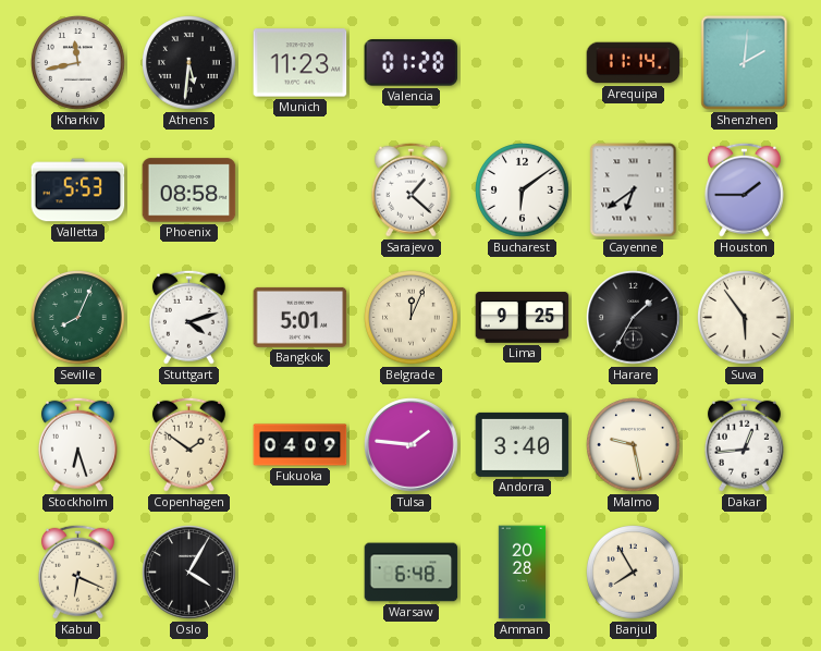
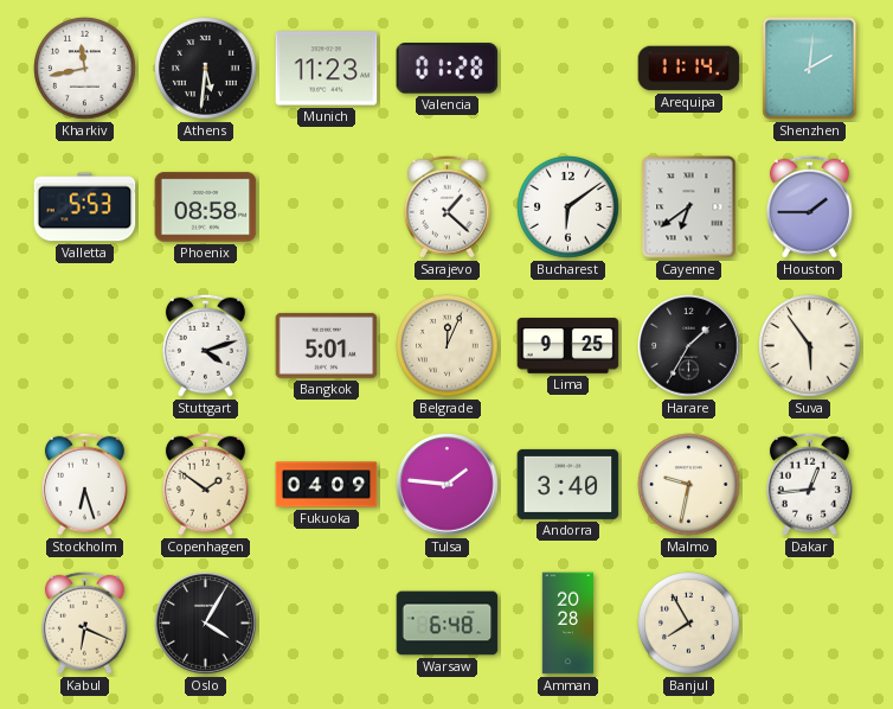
Seville: 8:04 -> none (78, 318)
Malmo: 9:28 -> 9:32 (689, 485)
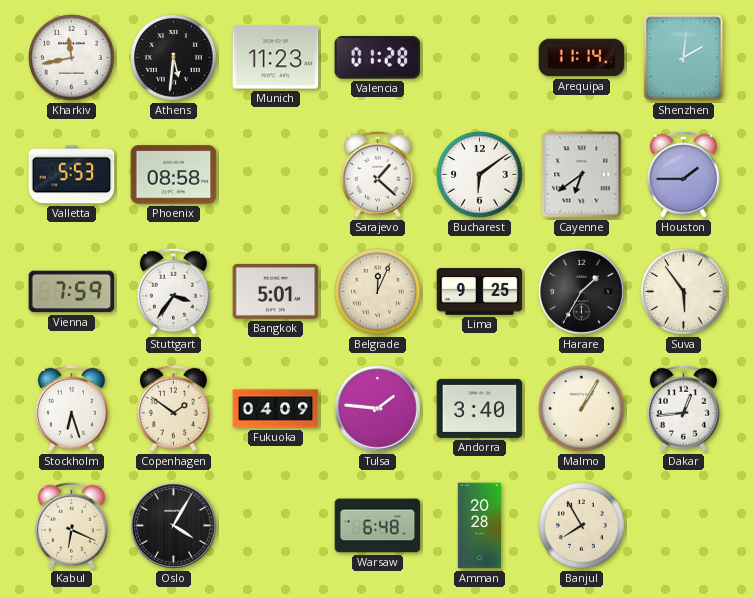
Vienna: none -> 7:59 (72, 292)
Stuttgart: 4:12 -> 3:36 (173, 291)
Malmo: 9:32 -> 1:05 (582, 409)
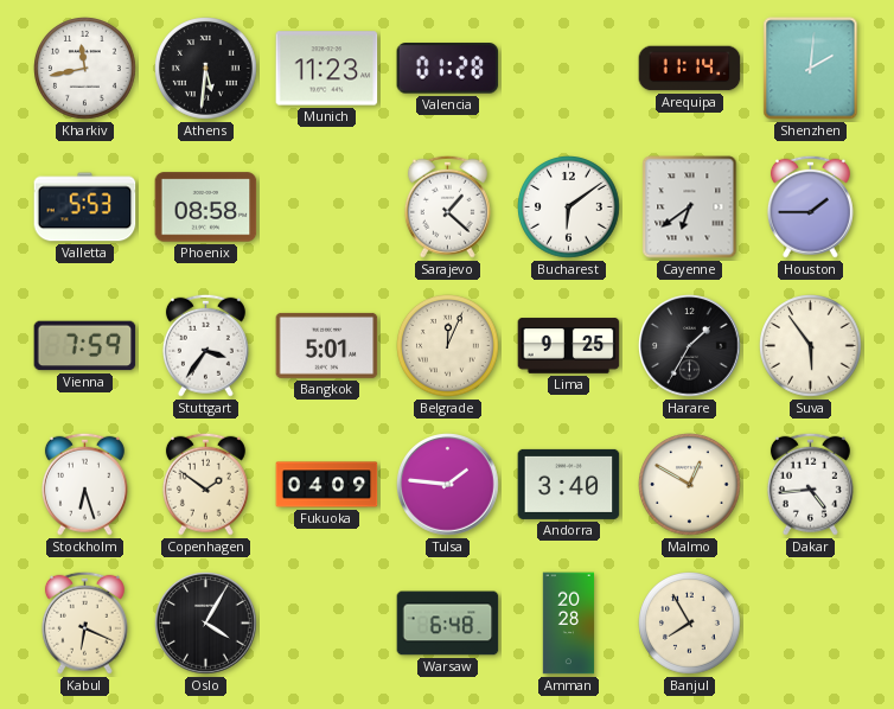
Malmo: 1:05 -> 12:50 (690, 485)
Dakar: 12:44 -> 4:44 (810, 484)
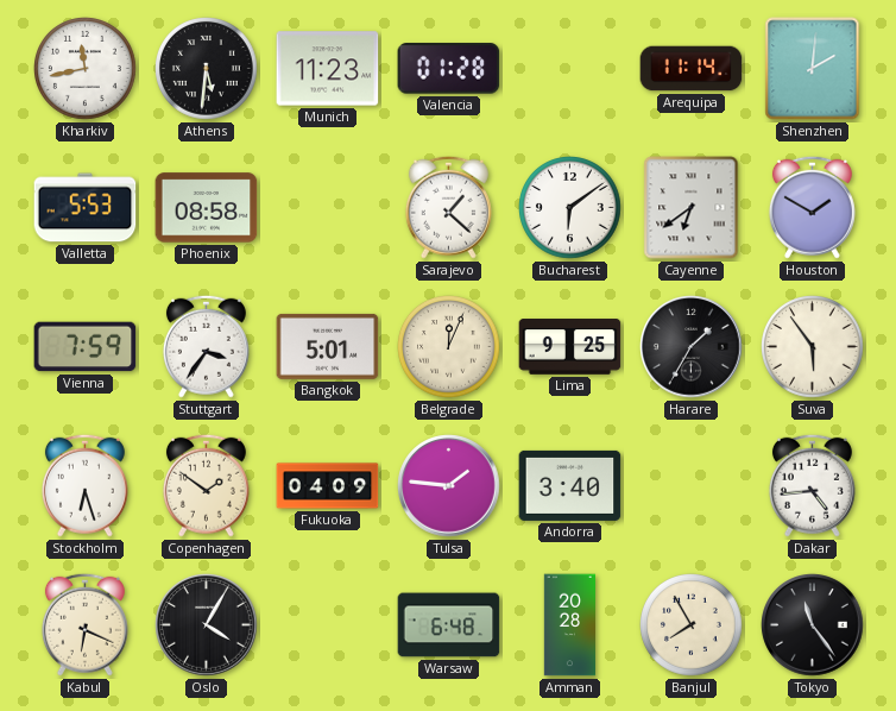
Houston: 1:45 -> 1:50 (812, 207)
Malmo: 12:50 -> none (690, 485)
Tokyo: none -> 11:24 (813, 625)
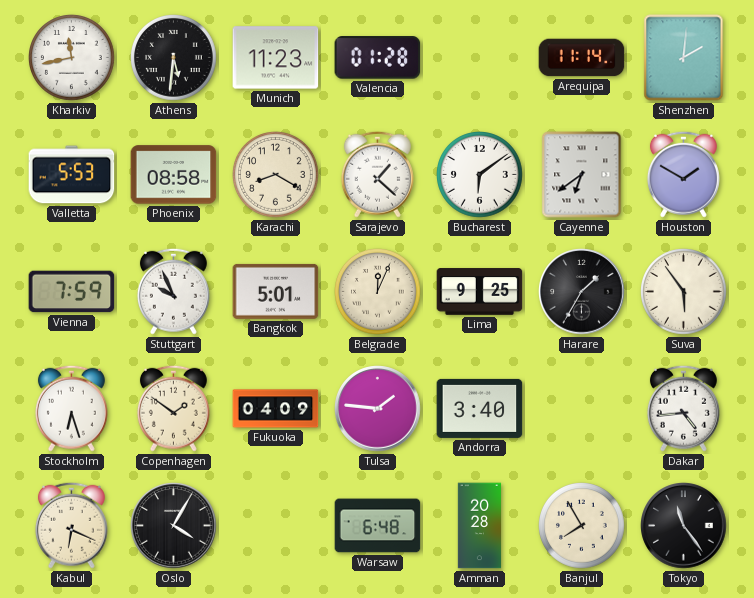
Karachi: none -> 8:20 (276, 175)
Stuttgart: 3:36 -> 9:56 (173, 291)
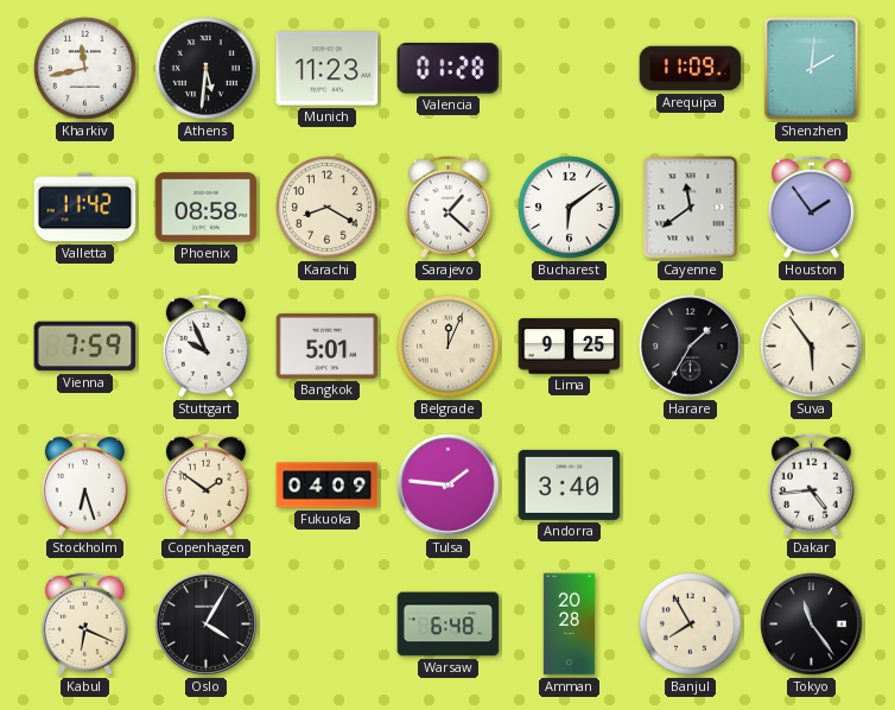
Arequipa: 11:14 -> 11:09 (691, 69)
Valletta: 5:53 -> 11:42 (85, 208)
Cayenne: 6:39 -> 11:39 (691, 208)
Houston: 1:50 -> 1:54 (811, 207)
